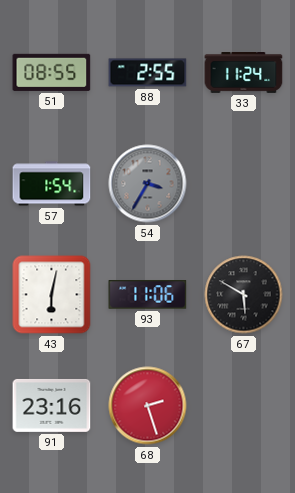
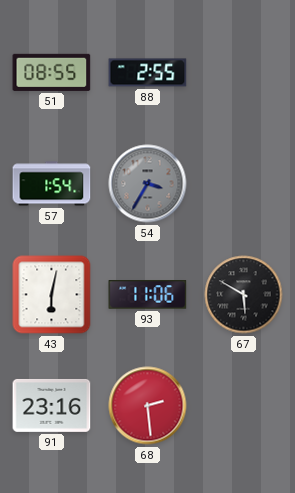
33: 11:24 -> none (244, 73)
68: 2:27 -> 2:29 (148, 406)
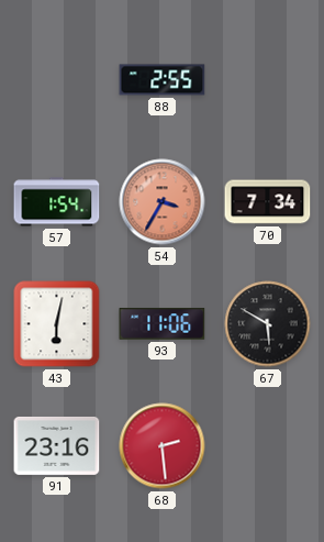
51: 08:55 -> none (52, 72)
54 dial: grey -> salmon (163, 202)
70: none -> 7:34 (268, 202)
